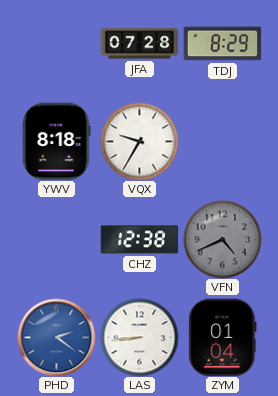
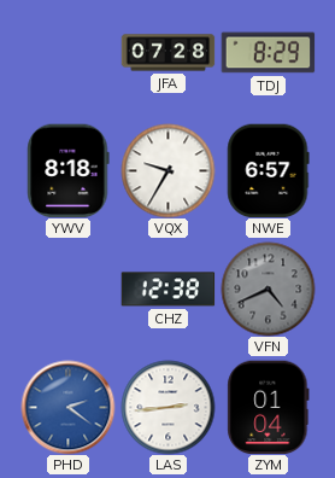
NWE: none -> 6:57 (269, 170)
LAS: 8:44 -> 2:44 (167, 407)
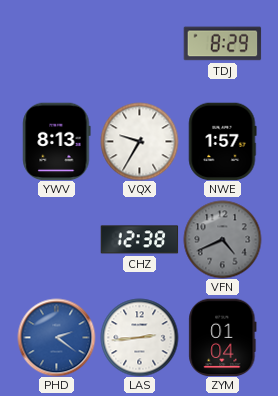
JFA: 07:28 -> none (167, 53)
YWV: 8:18 -> 8:13 (57, 141)
NWE: 6:57 -> 1:57 (223, 141)
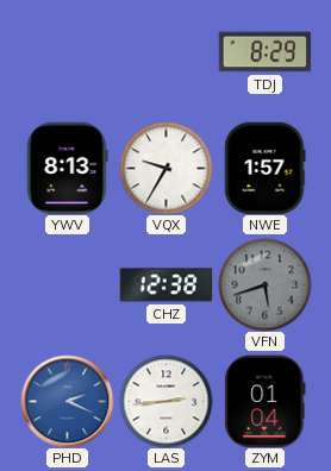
VFN: 4:41 -> 5:42 (264, 284)
PHD: 2:21 -> 2:19 (67, 401)
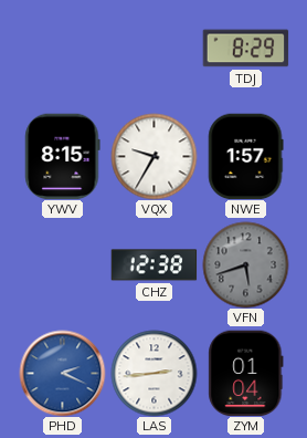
YWV: 8:13 -> 8:15 (63, 156)
